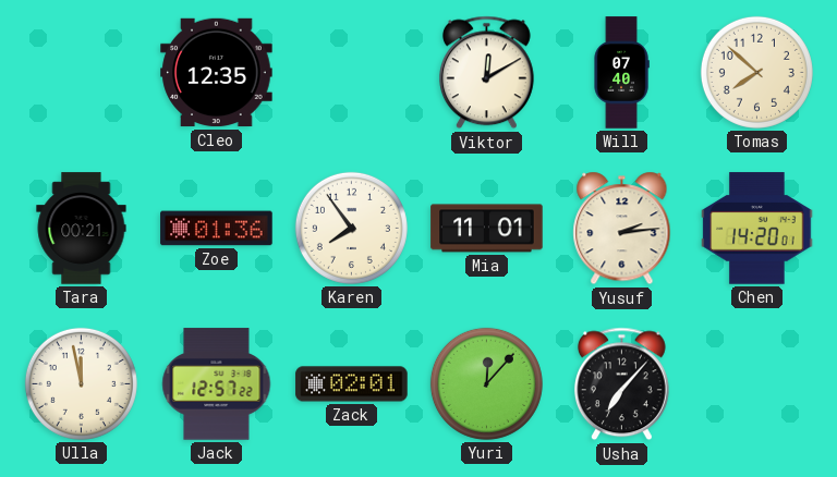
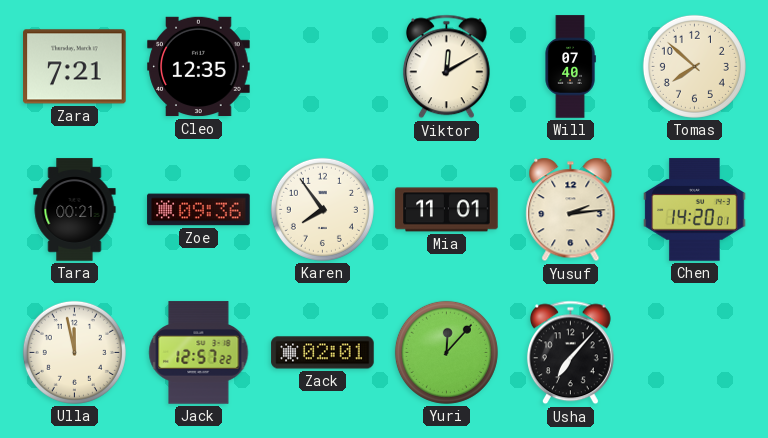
Zara: none -> 7:21 (75, 67)
Zoe: 01:36 -> 09:36 (199, 210)
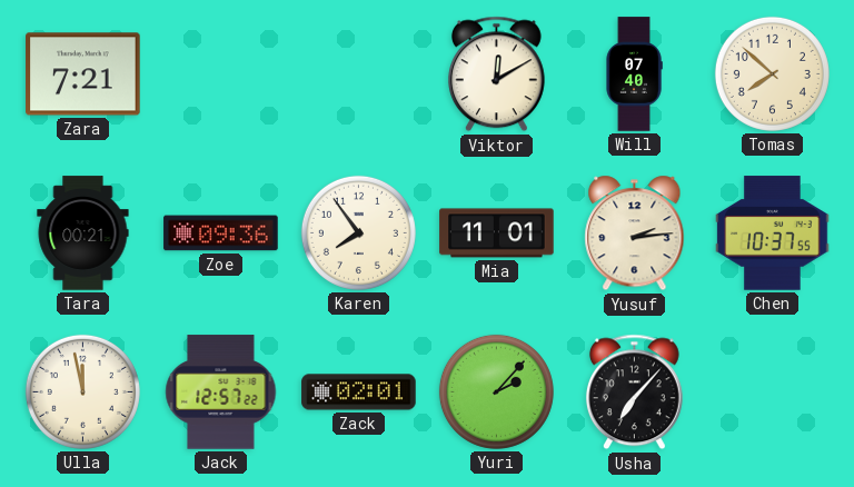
Cleo: 12:35 -> none (199, 67)
Chen: 14:20 -> 10:37 (773, 233)
Yuri: 12:07 -> 2:07 (496, 391)
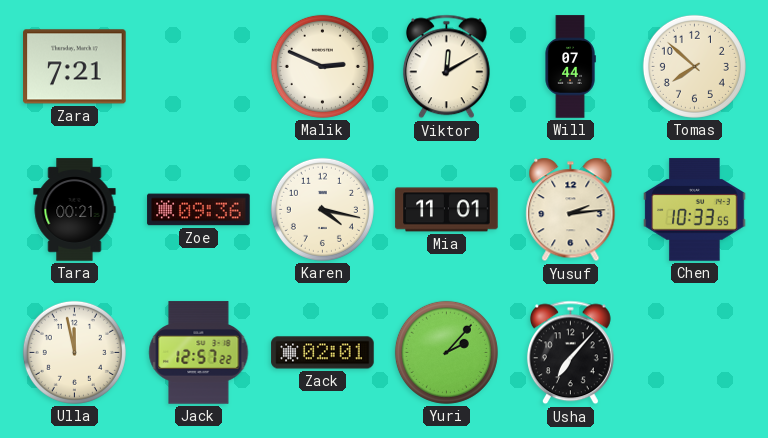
Malik: none -> 2:49 (322, 66)
Will: 07:40 -> 07:44 (570, 67)
Karen: 7:54 -> 4:17 (322, 209)
Chen: 10:37 -> 10:33 (695, 210)
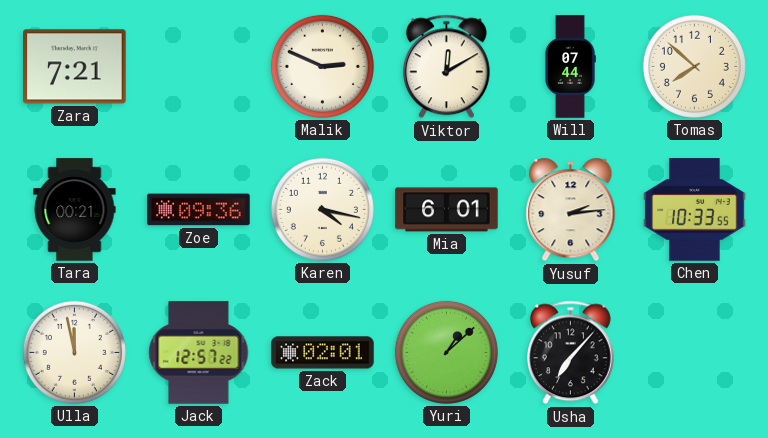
Mia: 11:01 -> 6:01 (447, 210)
Yuri: 2:07 -> 1:08 (446, 352)
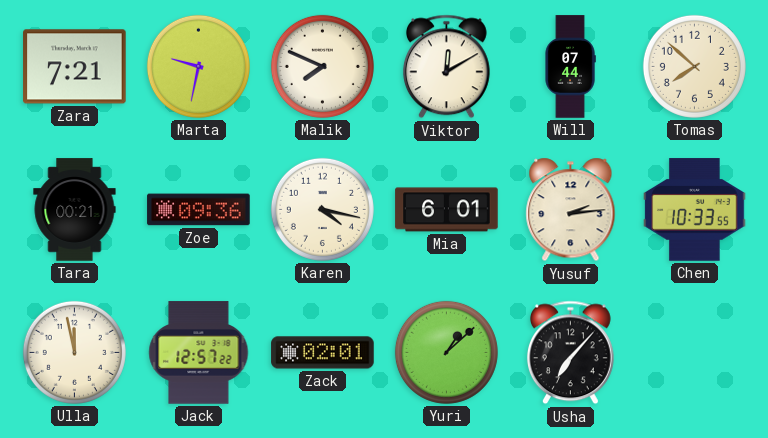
Marta: none -> 9:32 (198, 66)
Malik: 2:49 -> 7:49 (322, 66)
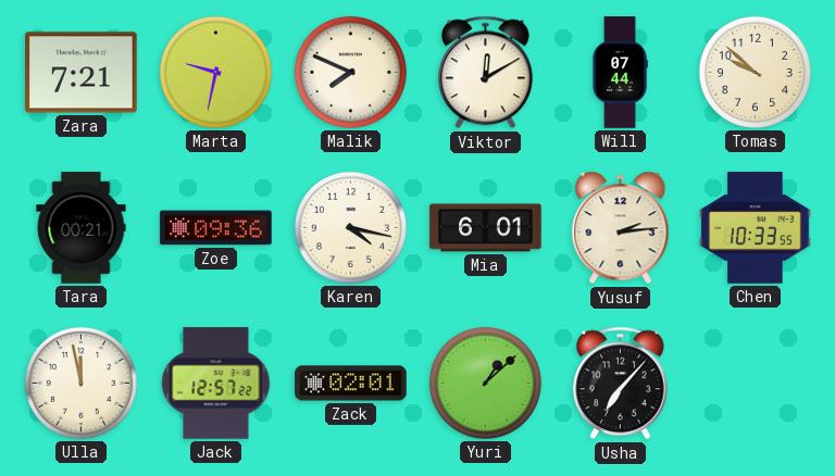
Tomas: 7:52 -> 9:52 (755, 72)
